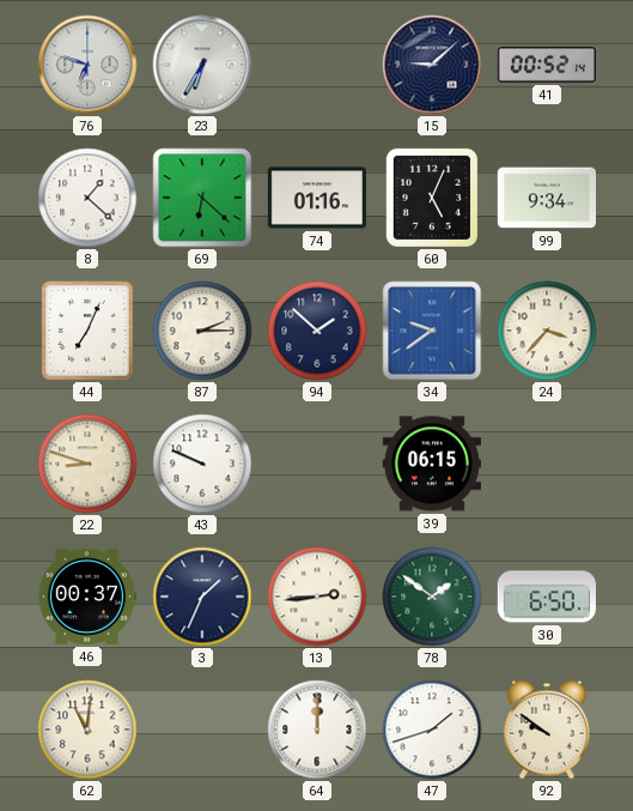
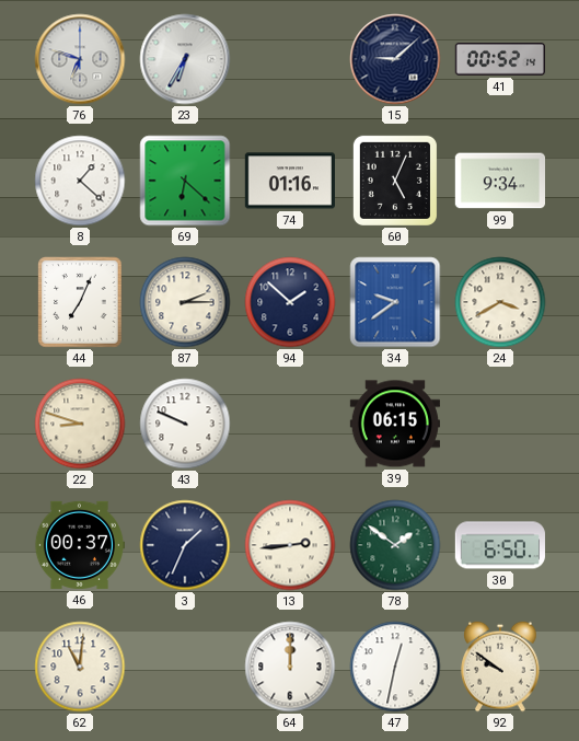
24: 3:37 -> 3:40 (500, 302)
47: 1:42 -> 12:32 (395, 667)
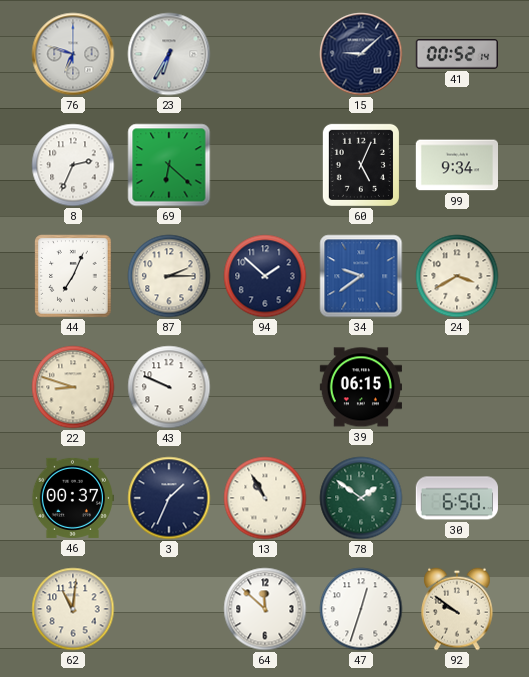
8: 1:22 -> 2:34 (73, 165)
74: 01:16 -> none (289, 181)
13: 2:44 -> 10:55 (265, 498)
64: 12:00 -> 11:52 (265, 609)
47: 12:32 -> 12:33 (361, 609)
